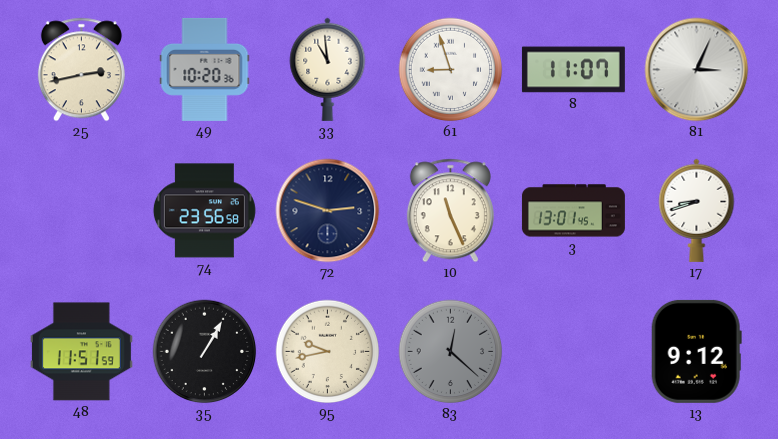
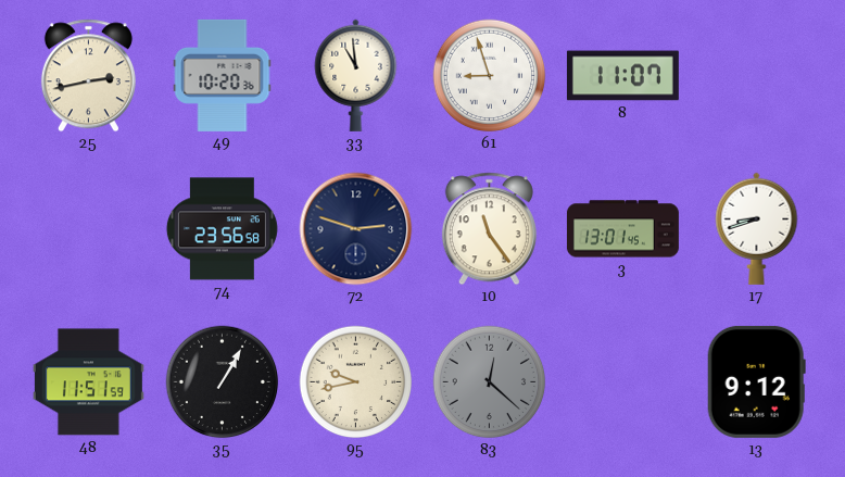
81: 3:04 -> none (697, 70)
10: 11:26 -> 11:24 (489, 229)
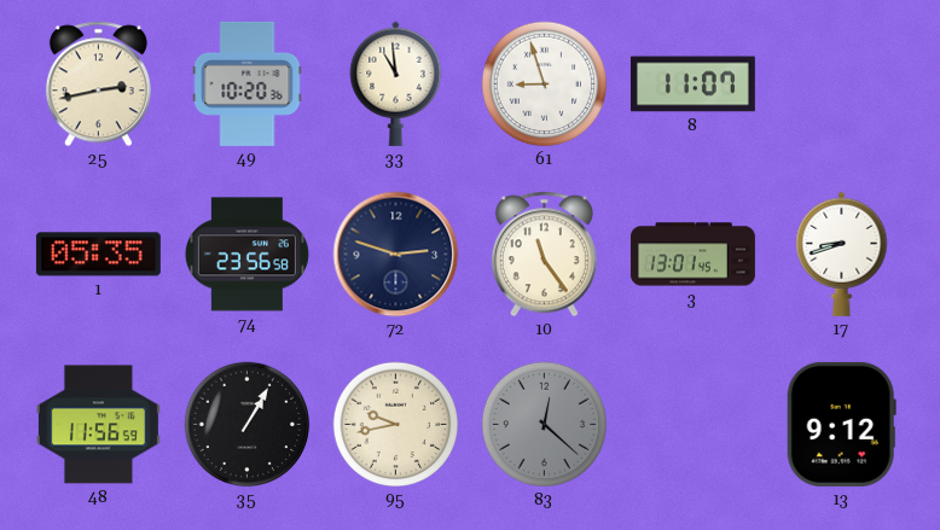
1: none -> 05:35 (98, 255)
48: 11:51 -> 11:56 (98, 425)
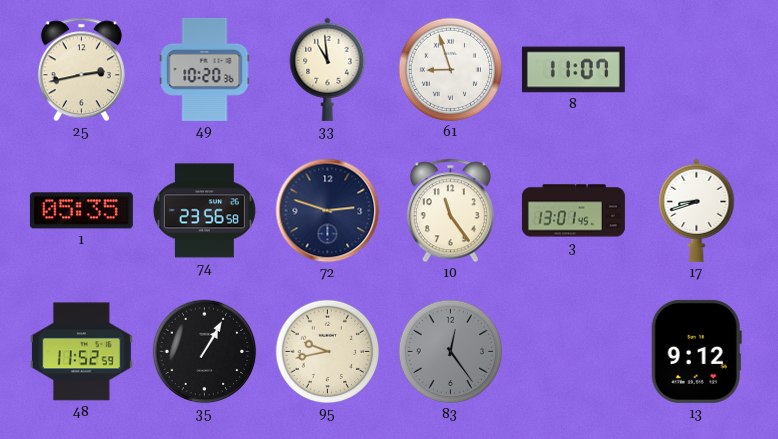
48: 11:56 -> 11:52 (81, 352)
83: 12:22 -> 12:24 (451, 352)
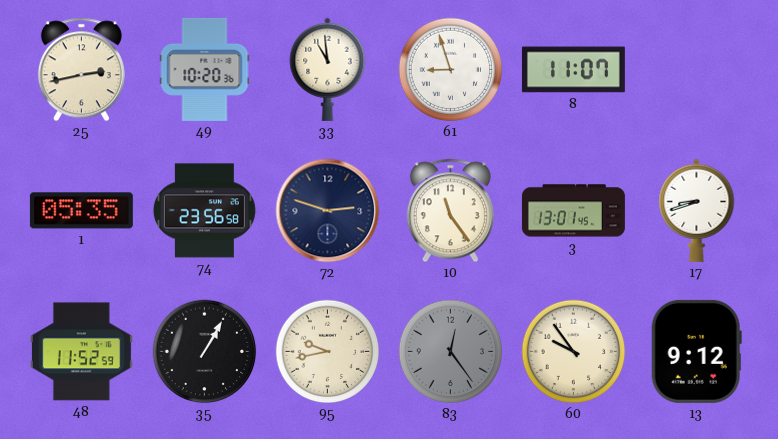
60: none -> 9:54 (574, 352)
